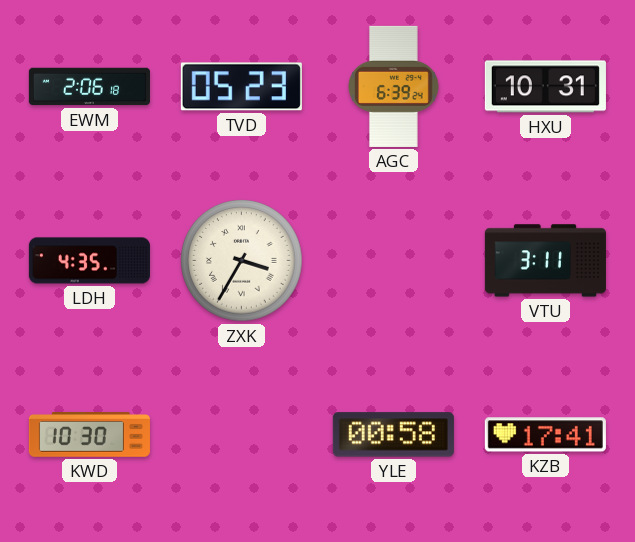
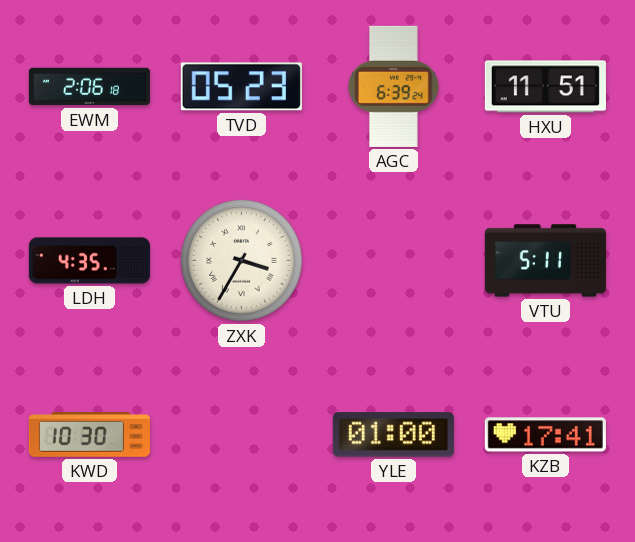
HXU: 10:31 -> 11:51 (545, 87)
VTU: 3:11 -> 5:11 (545, 261)
YLE: 00:58 -> 01:00 (393, 435)
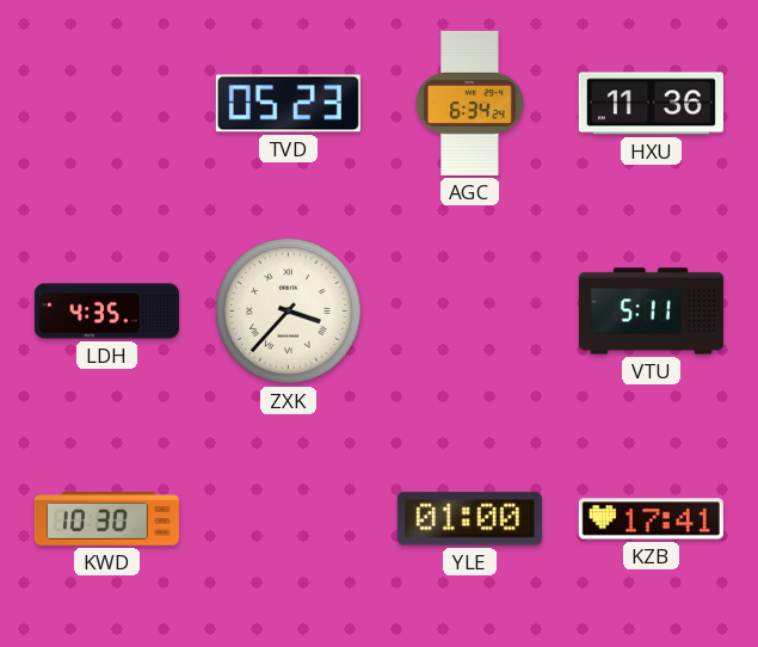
EWM: 2:06 -> none (89, 87)
AGC: 6:39 -> 6:34 (470, 103)
HXU: 11:51 -> 11:36 (651, 104)
ZXK: 3:35 -> 3:37 (289, 312)
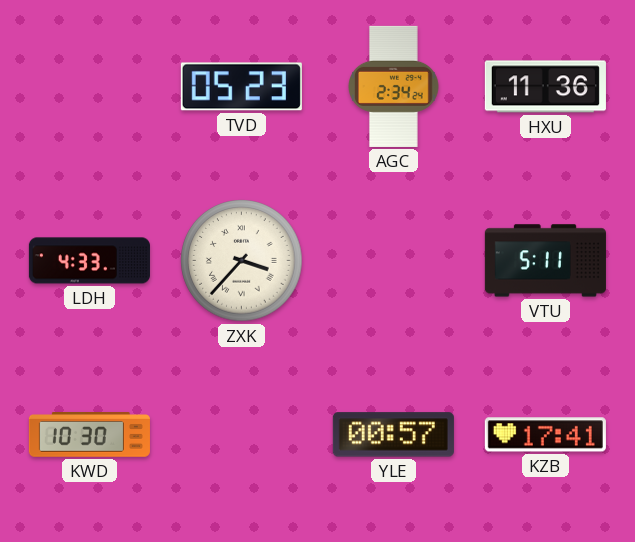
AGC: 6:34 -> 2:34 (394, 86)
LDH: 4:35 -> 4:33 (89, 261)
YLE: 01:00 -> 00:57 (393, 435)
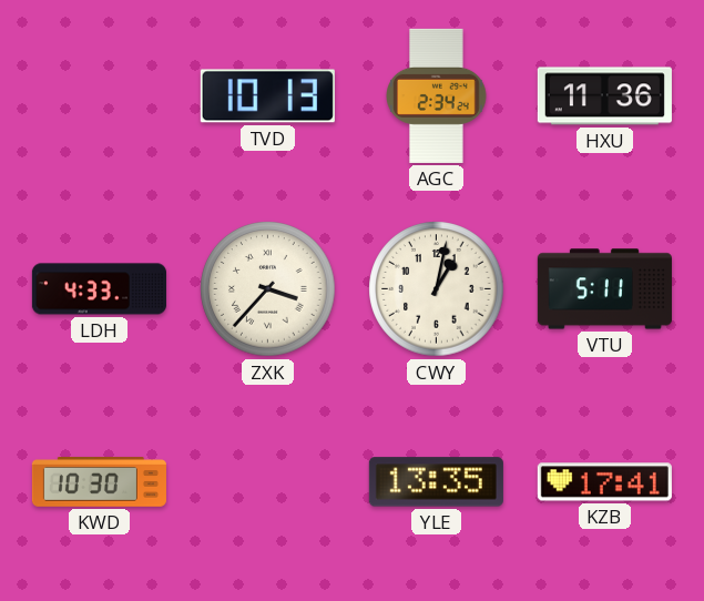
TVD: 05:23 -> 10:13 (267, 96)
CWY: none -> 1:02 (437, 289)
YLE: 00:57 -> 13:35 (436, 482)
